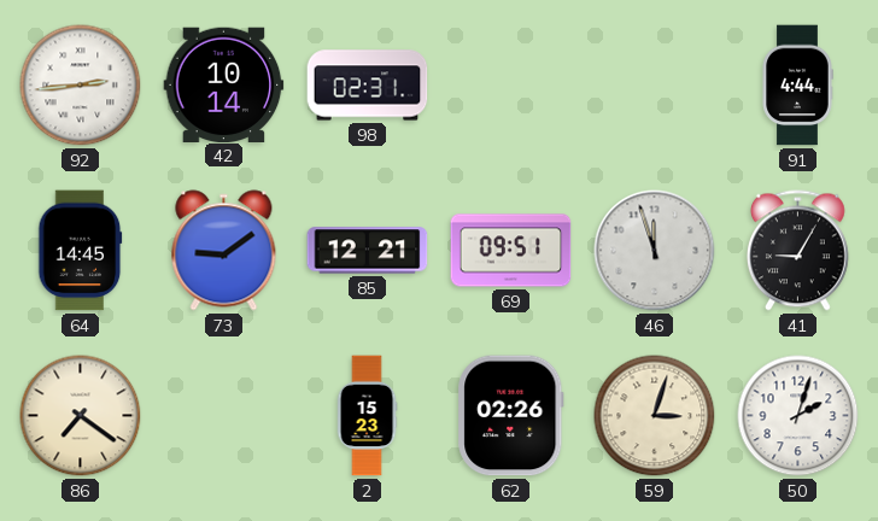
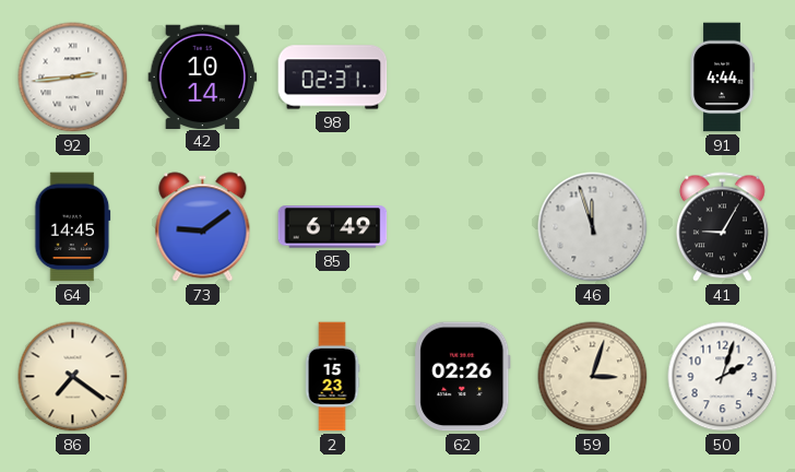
85: 12:21 -> 6:49 (333, 227)
69: 09:51 -> none (511, 251)
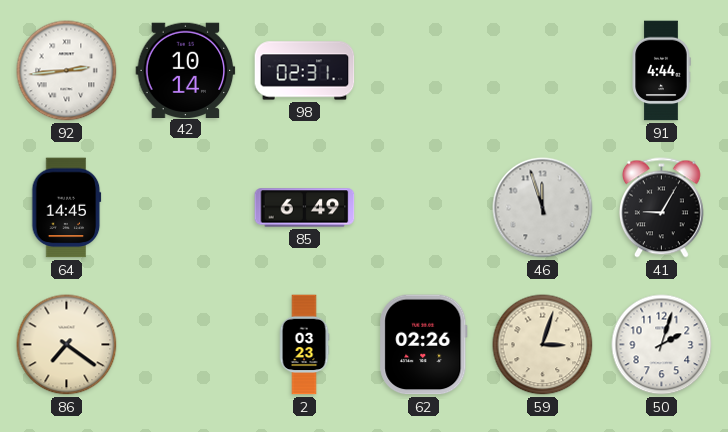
73: 9:09 -> none (203, 227)
2: 15:23 -> 03:23 (304, 345)
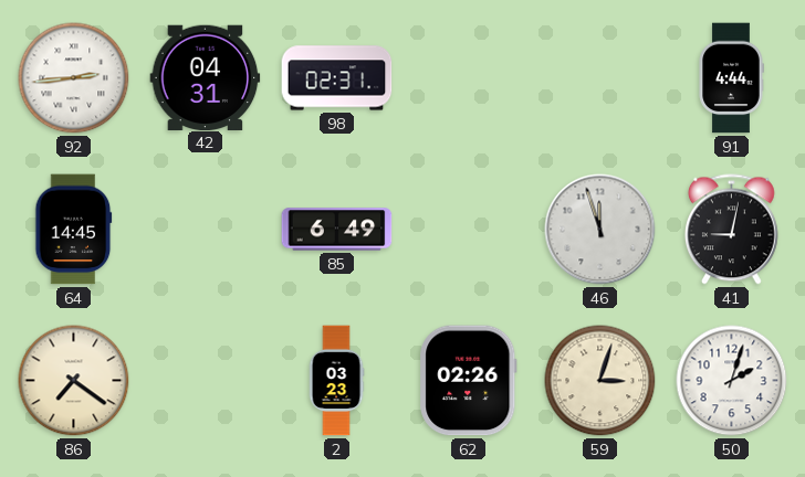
42: 10:14 -> 04:31 (206, 77)
41: 9:05 -> 9:02 (732, 230)
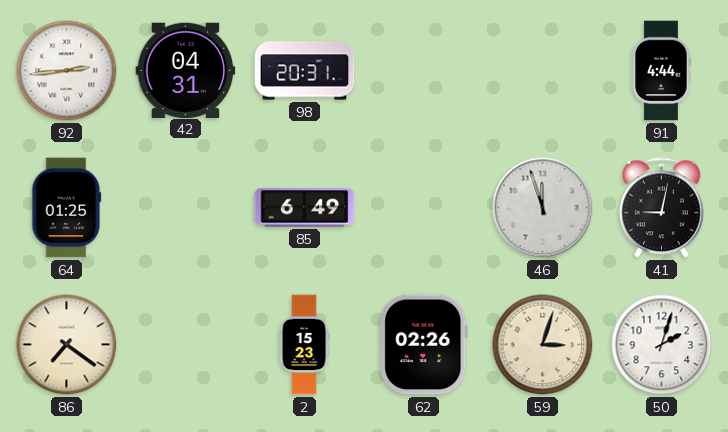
98: 02:31 -> 20:31 (305, 71)
64: 14:45 -> 01:25 (67, 208)
2: 03:23 -> 15:23 (304, 345)
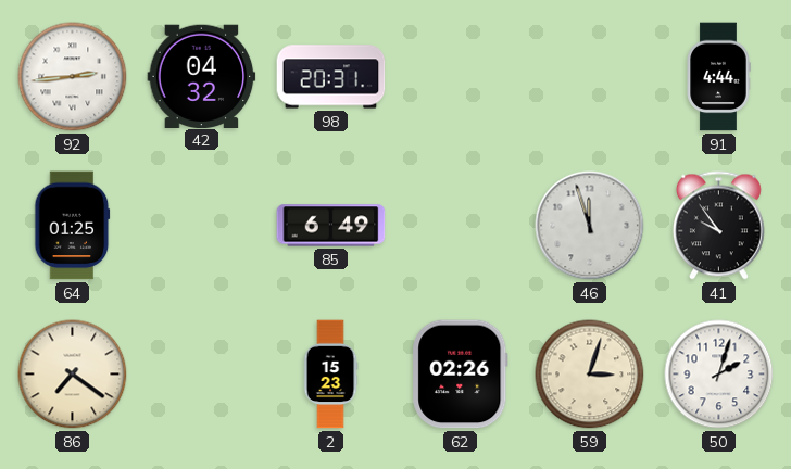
42: 04:31 -> 04:32 (202, 76)
41: 9:02 -> 9:54 (719, 226)
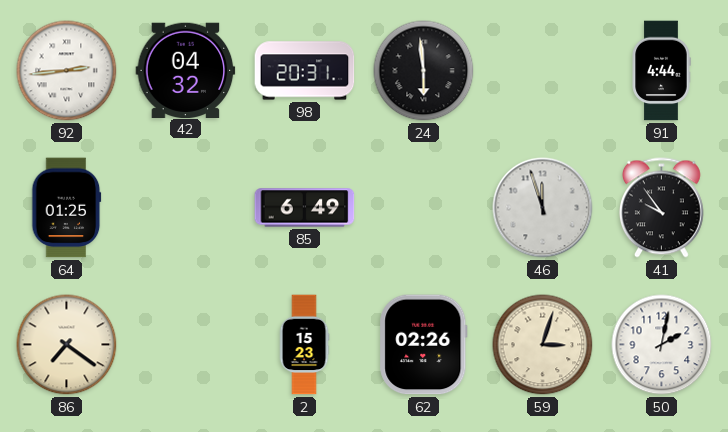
24: none -> 5:59 (424, 71)
50: 2:03 -> 2:02 (662, 345)
